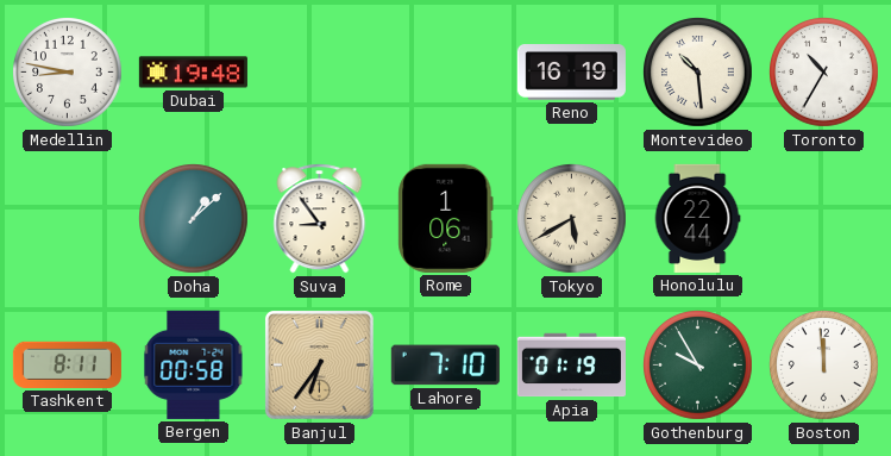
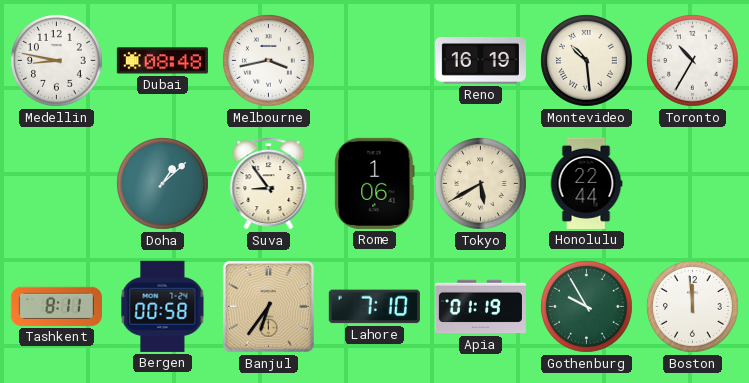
Dubai: 19:48 -> 08:48 (162, 61)
Melbourne: none -> 3:43 (269, 61)
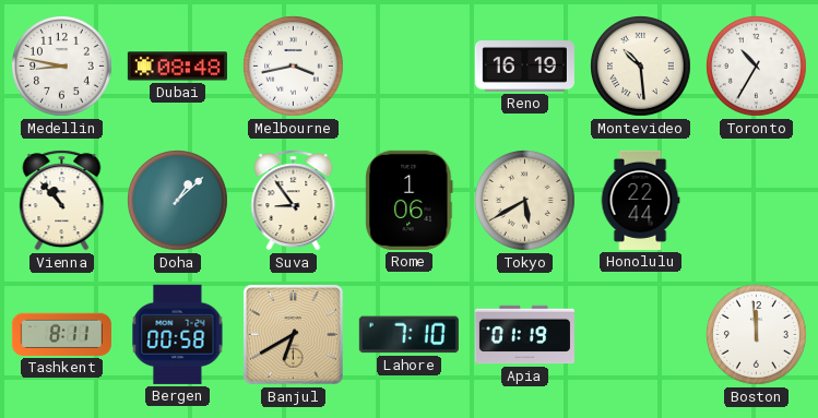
Vienna: none -> 10:53 (62, 201)
Banjul: 6:36 -> 6:40 (294, 335)
Gothenburg: 9:55 -> none (587, 307)
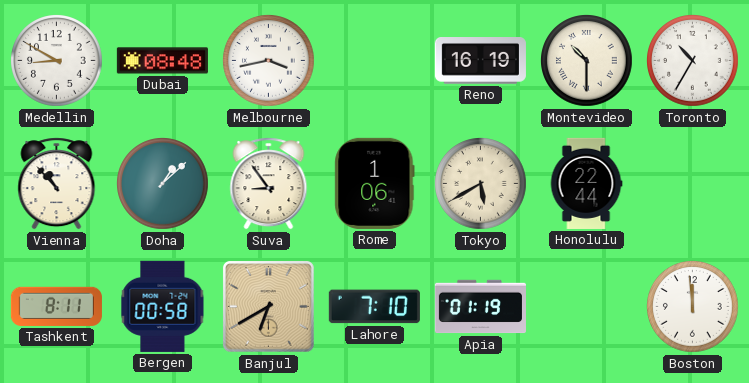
Medellin: 8:47 -> 8:50 (57, 61)
Montevideo: 10:29 -> 10:30 (587, 61)
